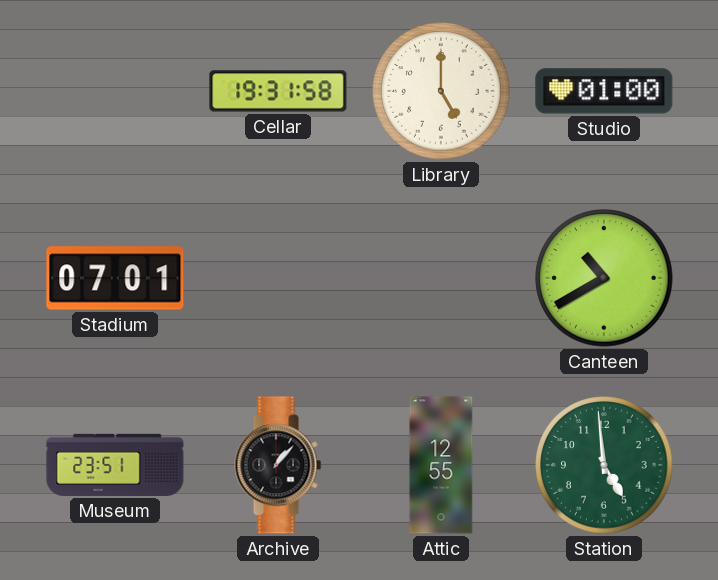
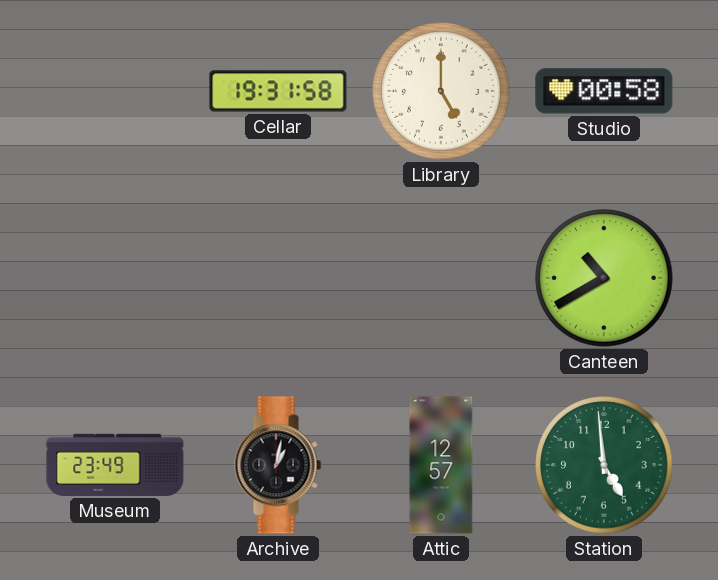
Studio: 01:00 -> 00:58 (604, 91)
Stadium: 07:01 -> none (115, 278)
Museum: 23:51 -> 23:49 (115, 465)
Archive: 1:07 -> 1:02 (278, 465)
Attic: 12:55 -> 12:57 (441, 465)
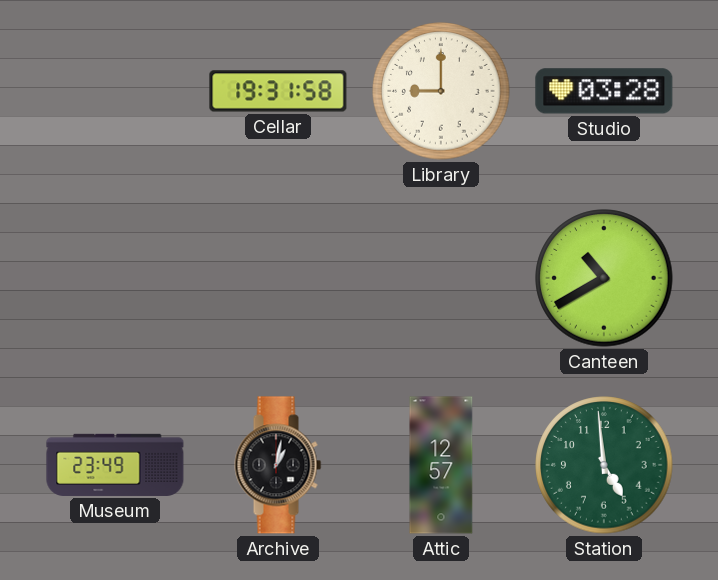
Library: 5:00 -> 9:00 (441, 91)
Studio: 00:58 -> 03:28 (604, 91)
